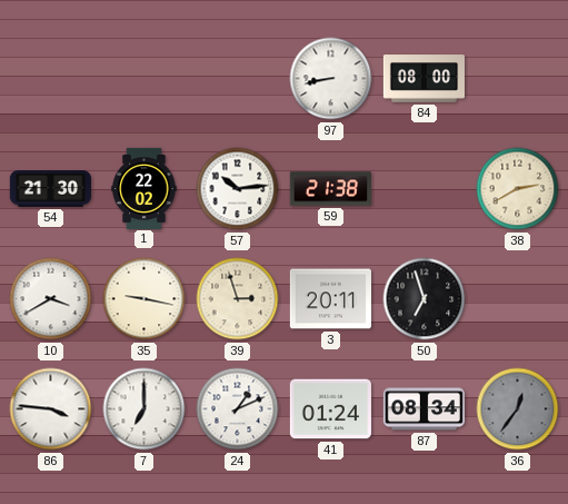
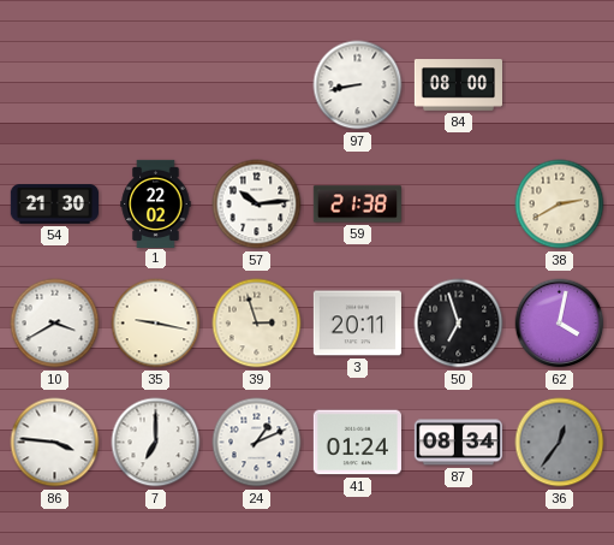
62: none -> 4:02 (560, 324)
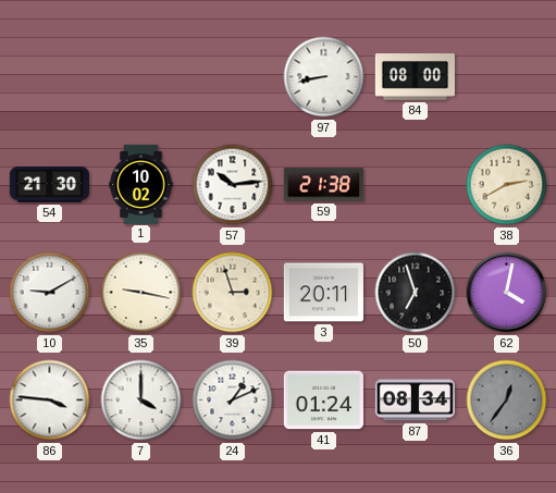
1: 22:02 -> 10:02 (141, 184)
10: 3:40 -> 9:10 (50, 293)
7: 7:00 -> 4:00 (141, 400)
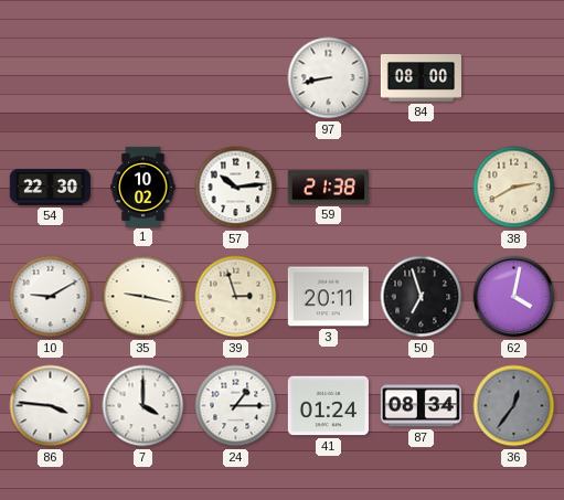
54: 21:30 -> 22:30 (50, 188)
24: 1:11 -> 1:15 (236, 406)
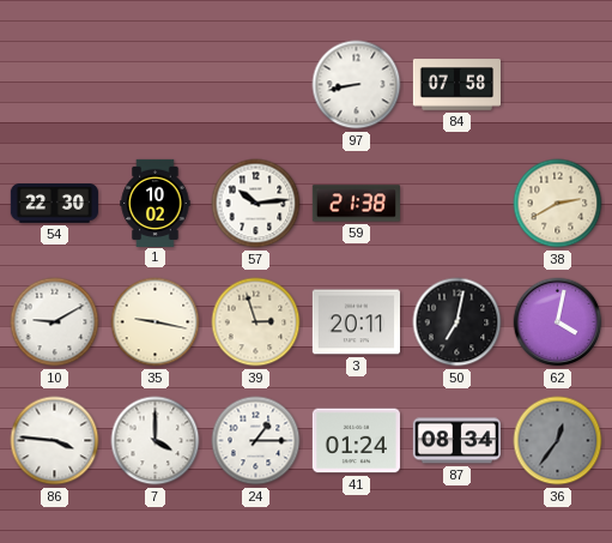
84: 08:00 -> 07:58 (456, 85)
50: 6:57 -> 7:02 (458, 322)
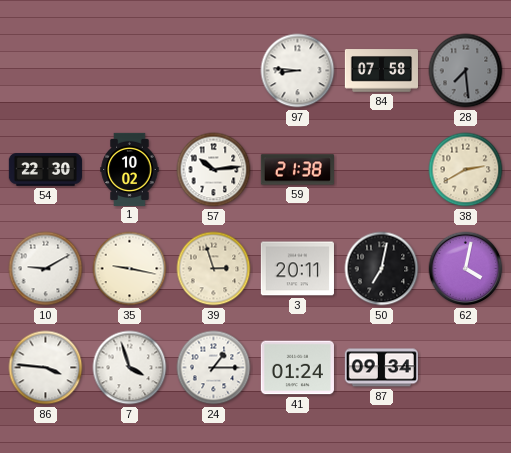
97: 8:43 -> 8:46 (298, 71)
28: none -> 7:29 (466, 71)
7: 4:00 -> 3:57 (130, 368)
87: 08:34 -> 09:34 (381, 368)
36: 12:36 -> none (558, 441)
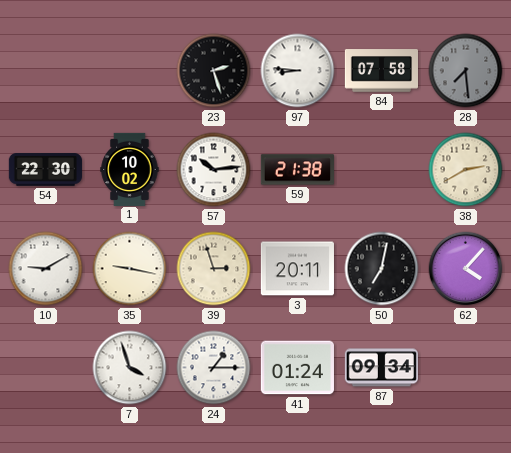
23: none -> 2:27 (214, 71)
62: 4:02 -> 4:07 (466, 269)
86: 3:46 -> none (46, 368)
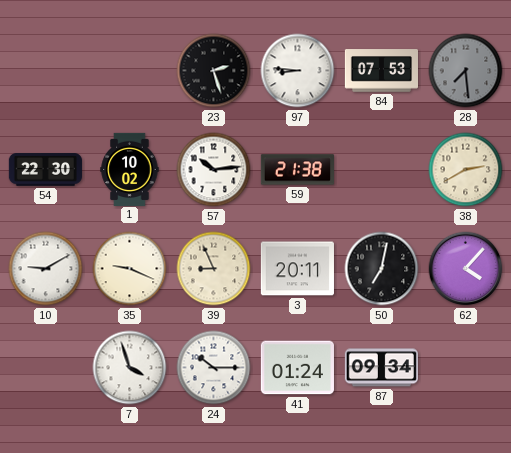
84: 07:58 -> 07:53 (381, 71)
35: 9:17 -> 9:19 (130, 269)
39: 2:57 -> 8:56 (214, 269)
24: 1:15 -> 10:15 (214, 368)
